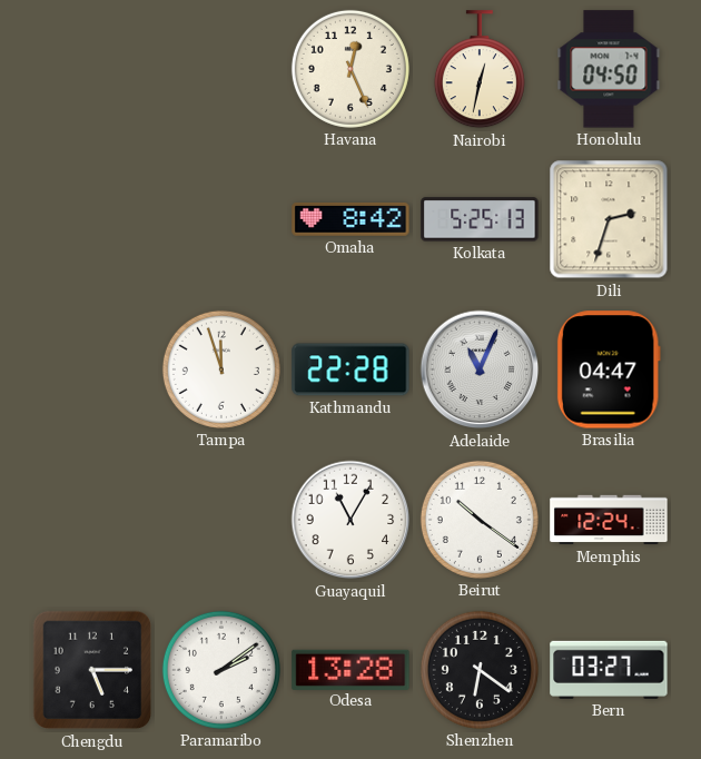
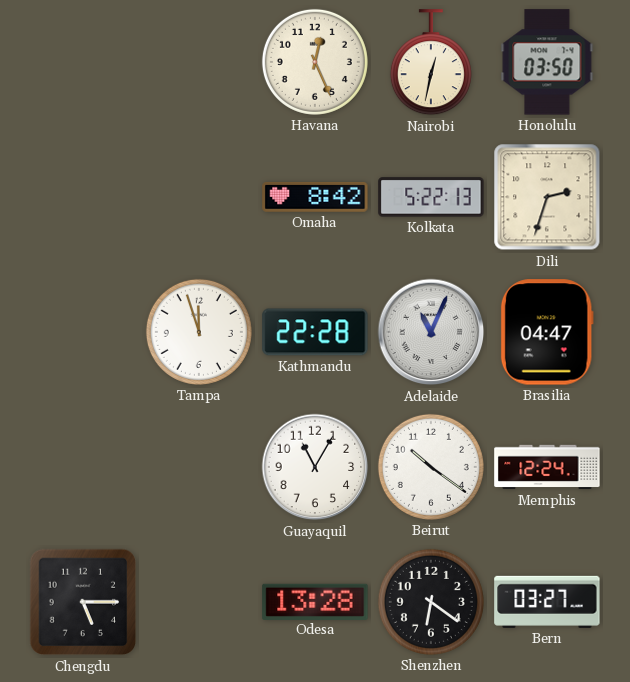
Honolulu: 04:50 -> 03:50 (547, 62)
Kolkata: 5:25 -> 5:22 (431, 197)
Paramaribo: 2:09 -> none (221, 670)
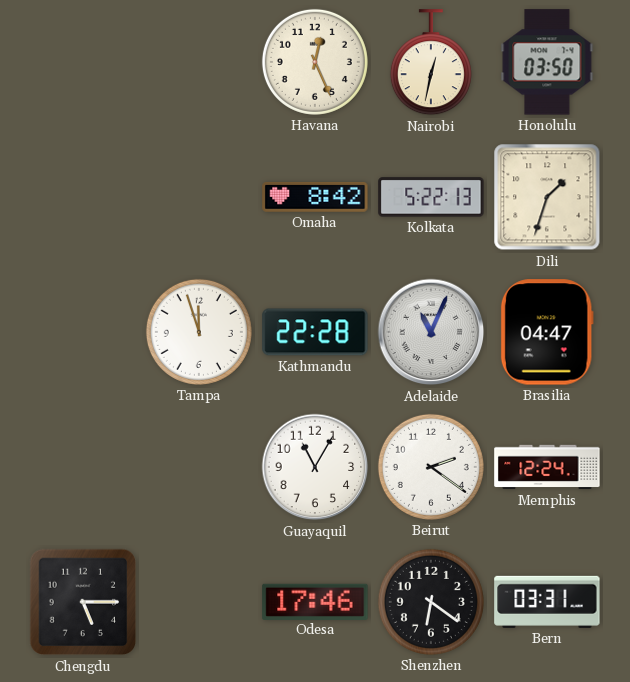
Dili: 2:33 -> 1:33 (547, 197)
Beirut: 10:21 -> 2:21 (431, 467)
Odesa: 13:28 -> 17:46 (315, 601)
Bern: 03:27 -> 03:31 (547, 602)
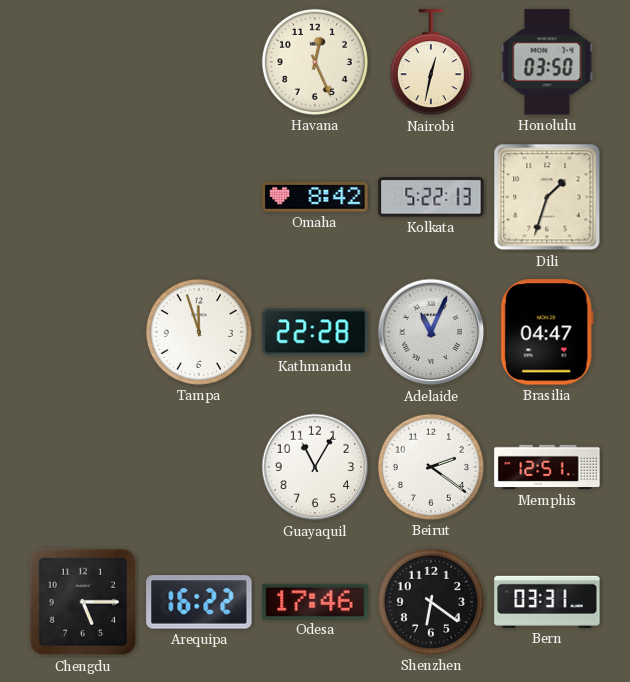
Memphis: 12:24 -> 12:51 (547, 467)
Arequipa: none -> 16:22 (199, 602)
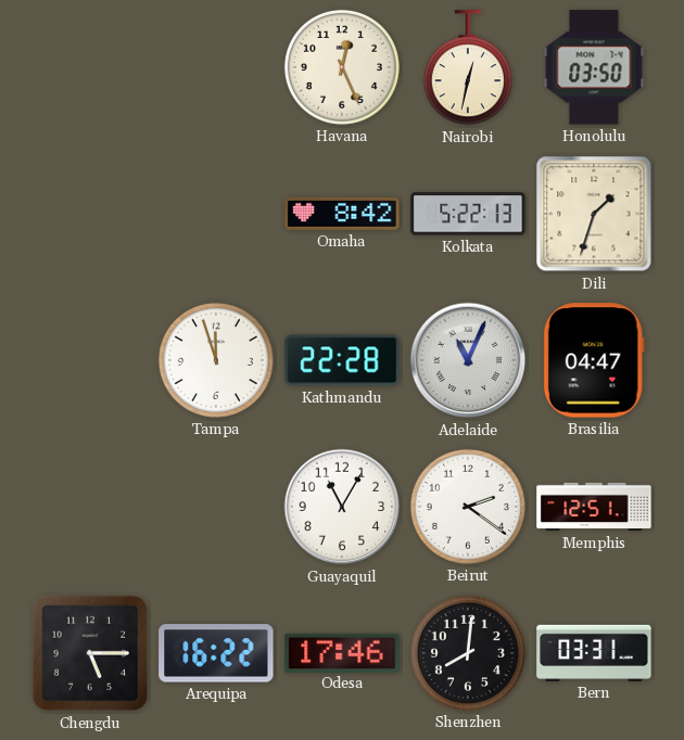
Shenzhen: 6:21 -> 8:01 (468, 653)
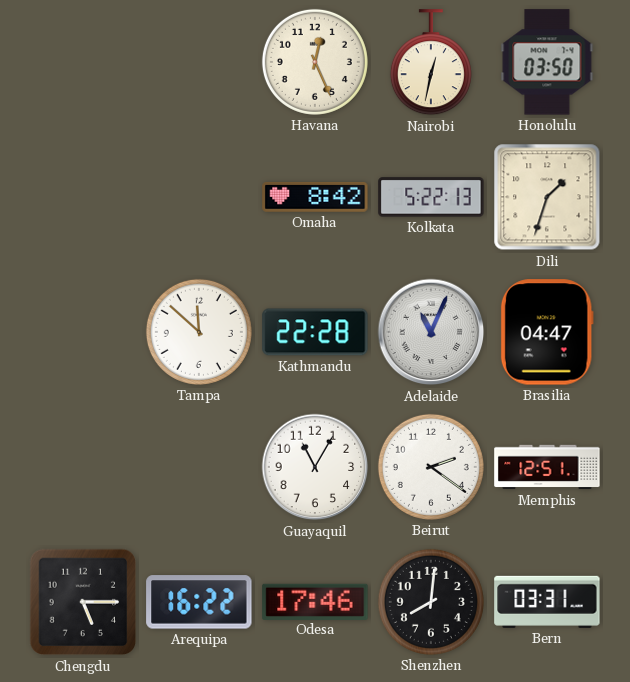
Tampa: 11:57 -> 11:52 (199, 332)
